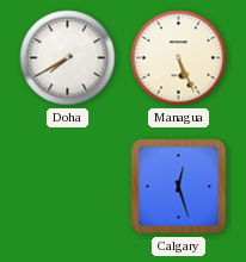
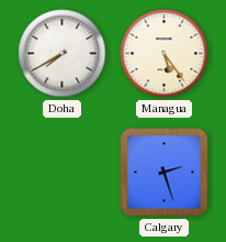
Managua: 5:26 -> 5:24 (165, 54)
Calgary: 12:27 -> 2:27 (165, 173)
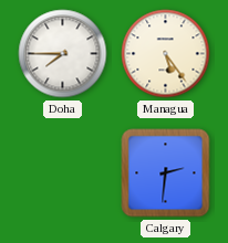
Doha: 7:40 -> 7:45 (63, 54)
Calgary: 2:27 -> 2:31 (166, 173)
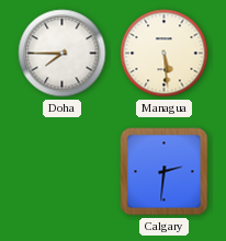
Managua: 5:24 -> 5:29 (165, 54)
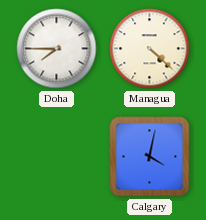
Managua: 5:29 -> 4:22 (150, 49)
Calgary: 2:31 -> 4:02 (150, 157)
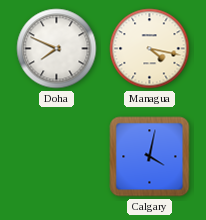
Doha: 7:45 -> 7:49 (57, 49)
Managua: 4:22 -> 4:17 (150, 49)
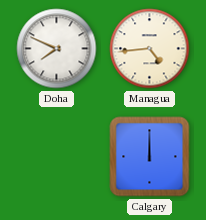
Managua: 4:17 -> 4:44 (150, 49)
Calgary: 4:02 -> 12:00 (150, 157)
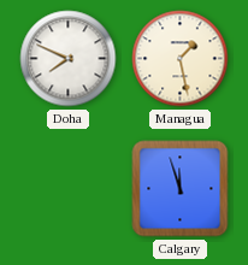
Managua: 4:44 -> 1:28 (181, 59)
Calgary: 12:00 -> 11:57 (181, 189)
